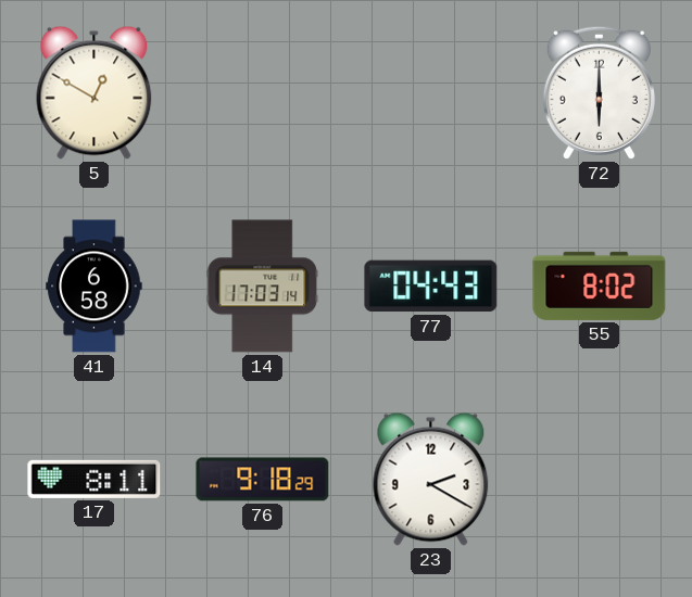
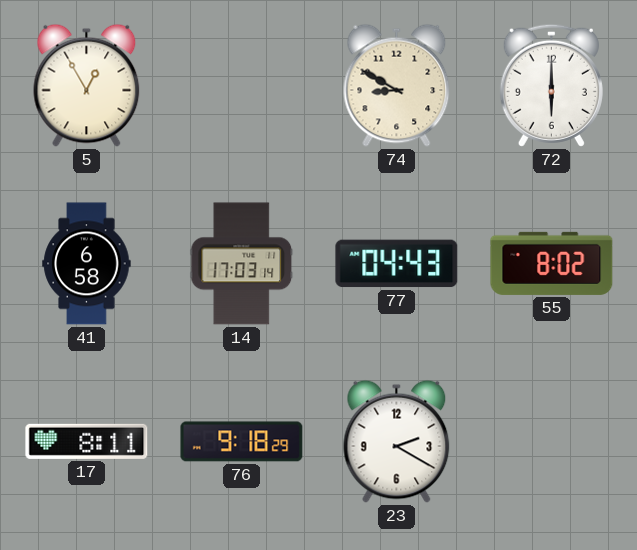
5: 12:50 -> 12:55 (87, 85)
74: none -> 8:50 (397, 85)
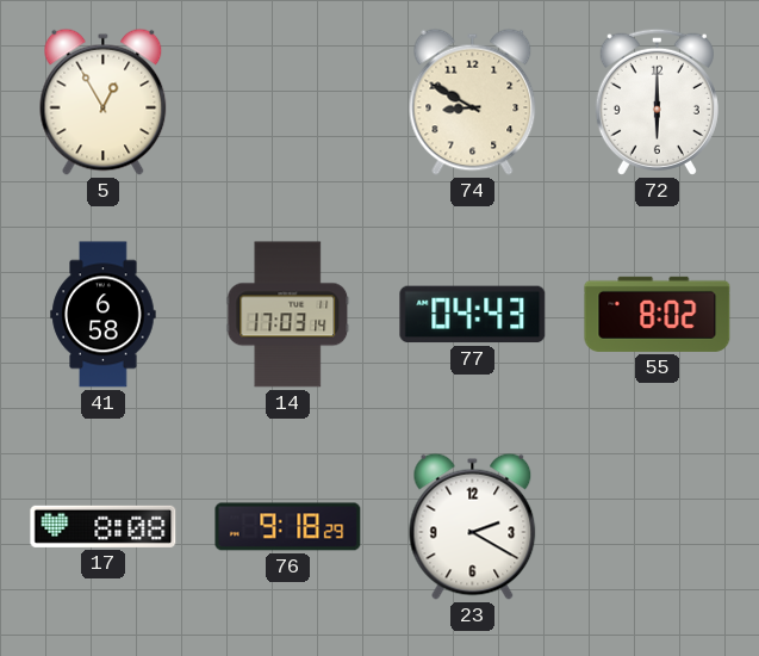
17: 8:11 -> 8:08 (104, 526)
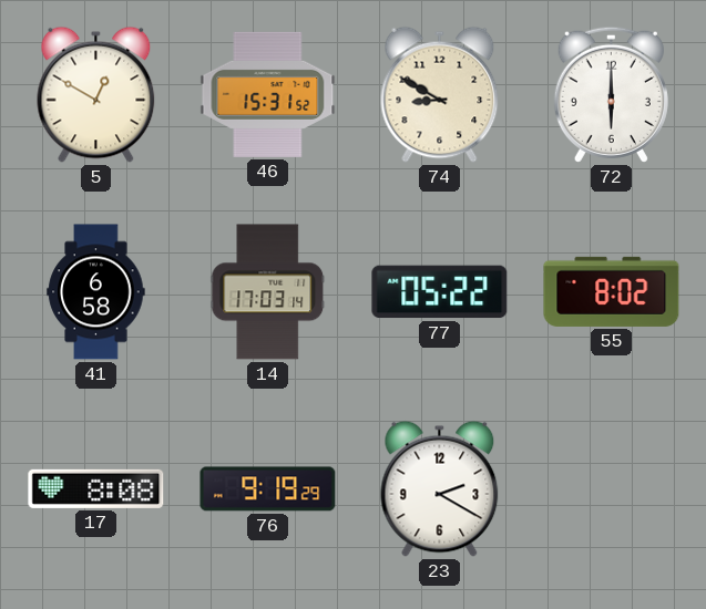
5: 12:55 -> 12:50 (96, 94)
46: none -> 15:31 (268, 94)
77: 04:43 -> 05:22 (440, 292)
76: 9:18 -> 9:19 (268, 489)
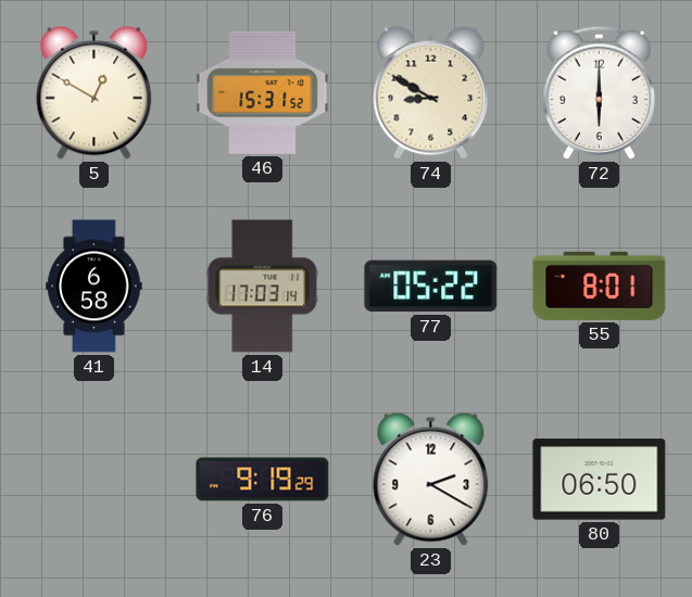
55: 8:02 -> 8:01 (600, 285)
17: 8:08 -> none (96, 488)
80: none -> 06:50 (600, 480)
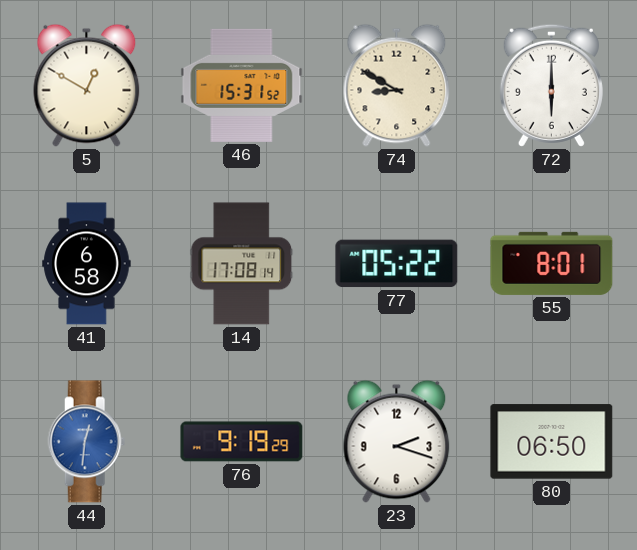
14: 17:03 -> 17:08 (242, 264)
44: none -> 12:31 (87, 442)
23: 2:20 -> 2:18 (397, 441)
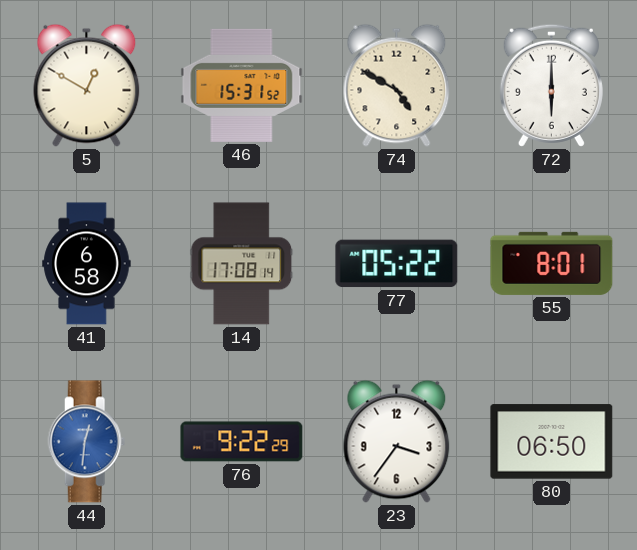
74: 8:50 -> 4:50 (397, 85)
76: 9:19 -> 9:22 (242, 442)
23: 2:18 -> 3:36 (397, 441)
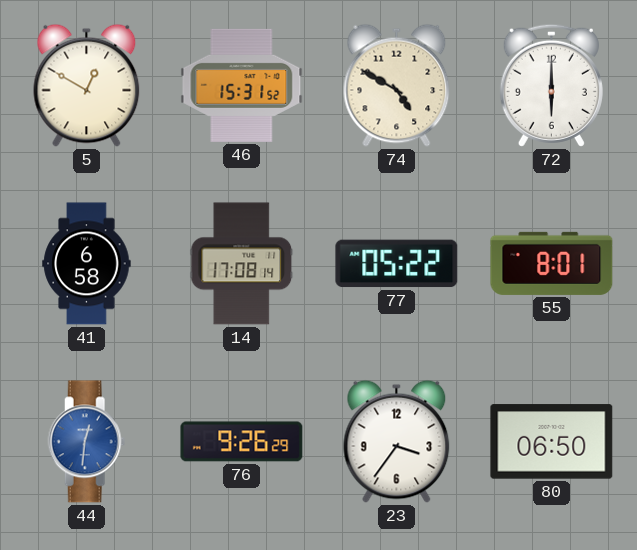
76: 9:22 -> 9:26 (242, 442)
